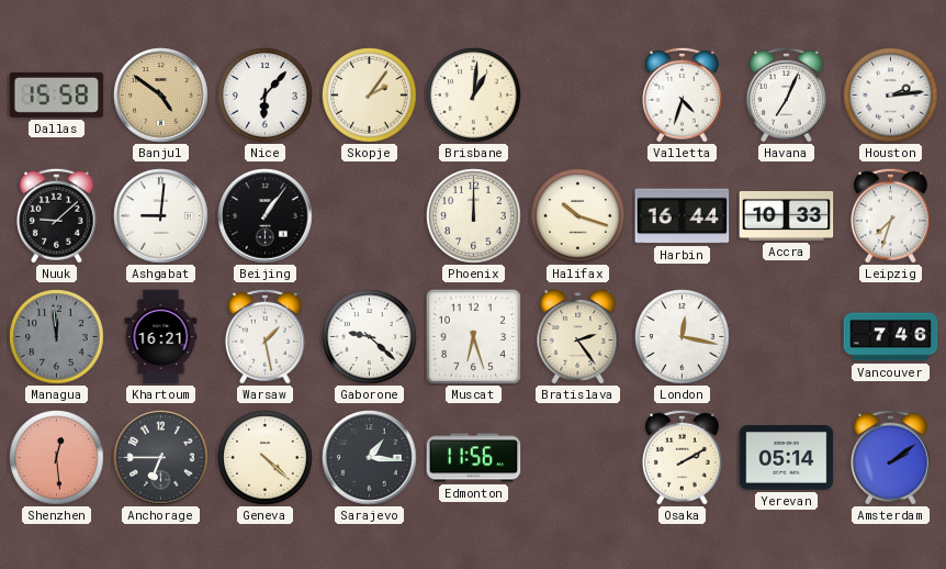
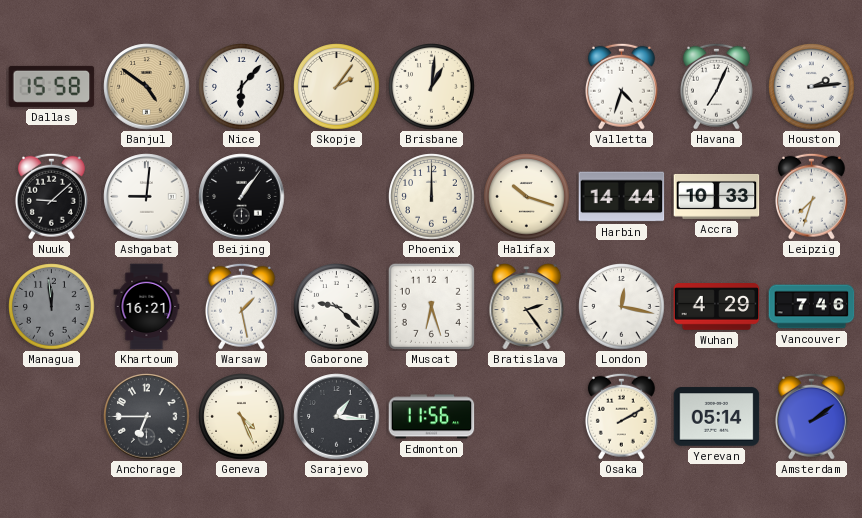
Harbin: 16:44 -> 14:44 (622, 197)
Wuhan: none -> 4:29 (717, 307)
Shenzhen: 12:29 -> none (57, 458)
Geneva: 4:22 -> 4:26 (242, 417)
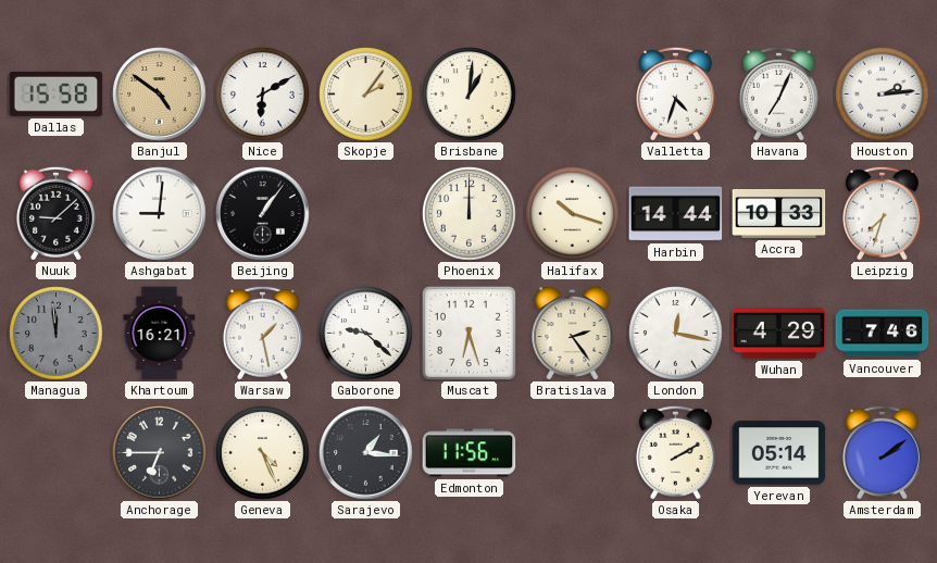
Nice: 6:07 -> 6:10 (263, 95)
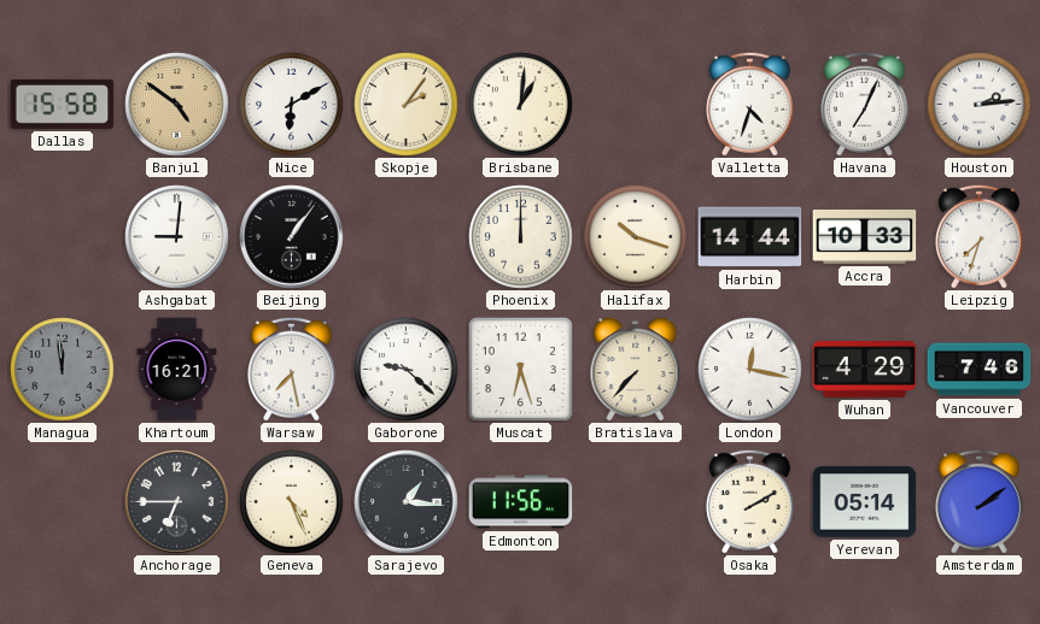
Nuuk: 9:08 -> none (55, 213)
Warsaw: 1:28 -> 7:28 (291, 369)
Bratislava: 2:24 -> 7:37 (636, 370)
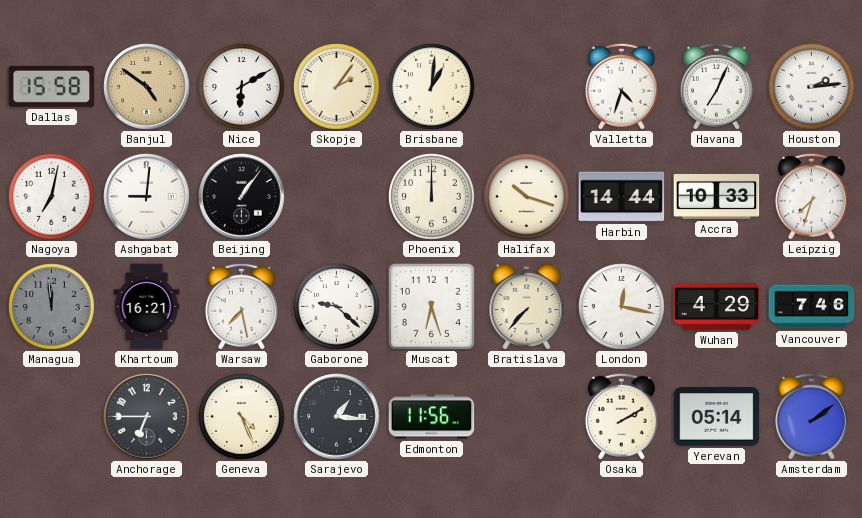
Nagoya: none -> 7:02 (52, 197)
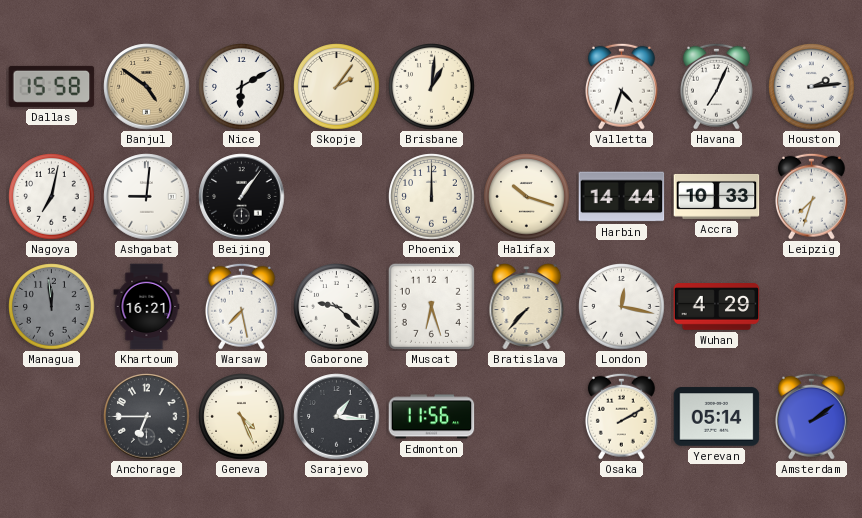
Vancouver: 7:46 -> none (812, 307)
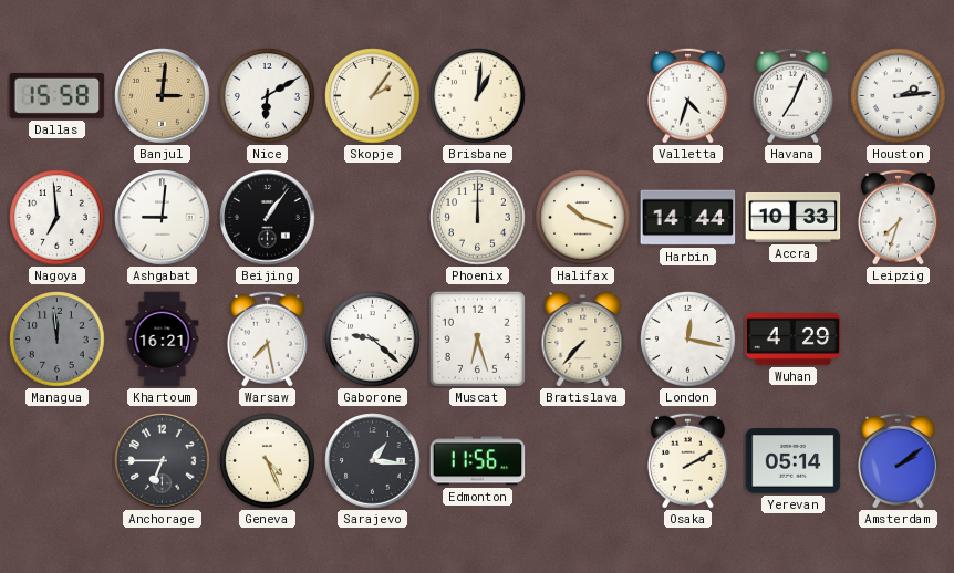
Banjul: 4:51 -> 3:01 (163, 96)
Nagoya: 7:02 -> 6:59 (58, 218)
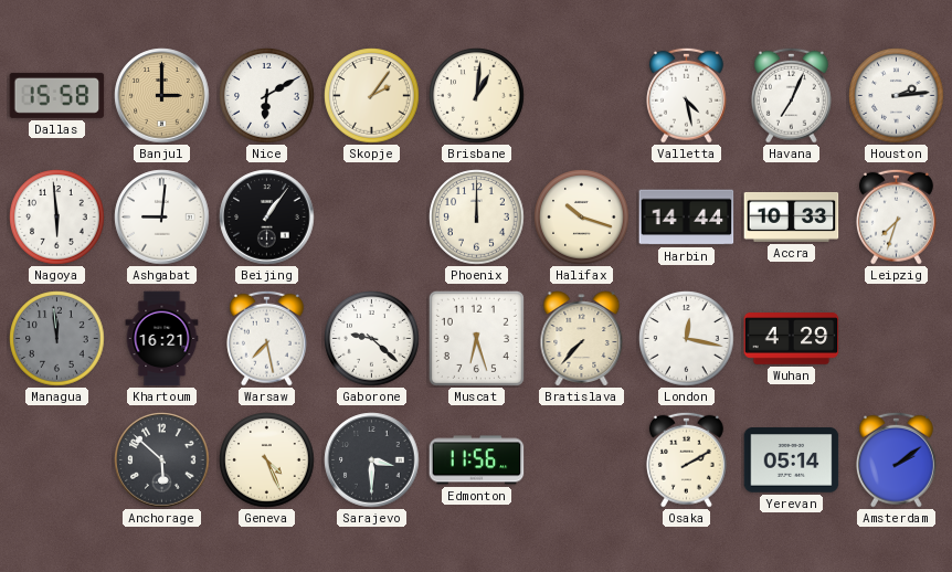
Banjul: 3:01 -> 3:00 (162, 96)
Valletta: 4:33 -> 4:28 (686, 95)
Nagoya: 6:59 -> 5:59 (57, 218)
Anchorage: 6:45 -> 5:52 (162, 460)
Sarajevo: 1:16 -> 3:30 (372, 460)
